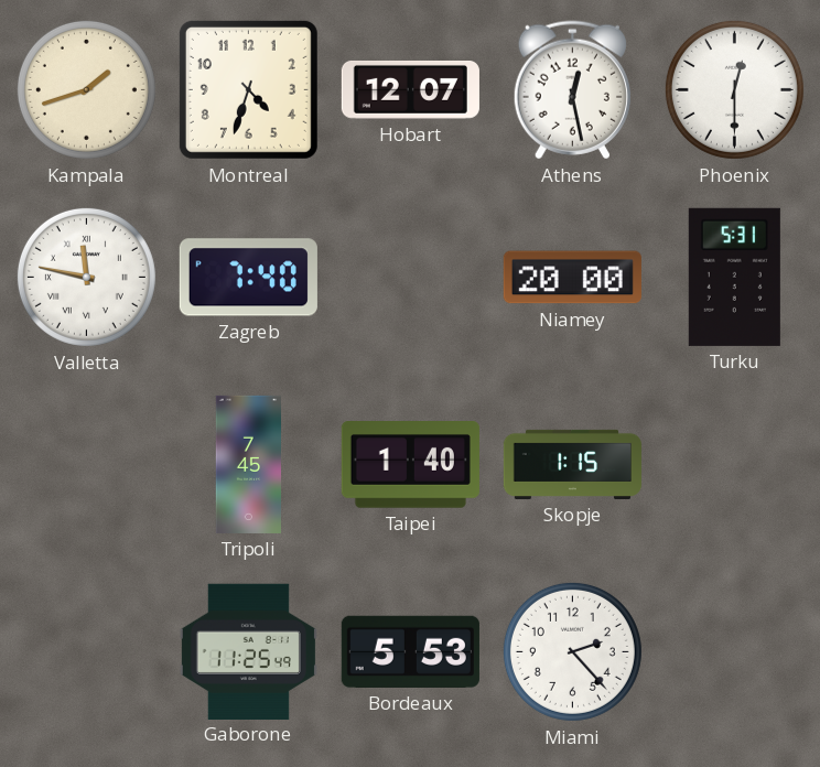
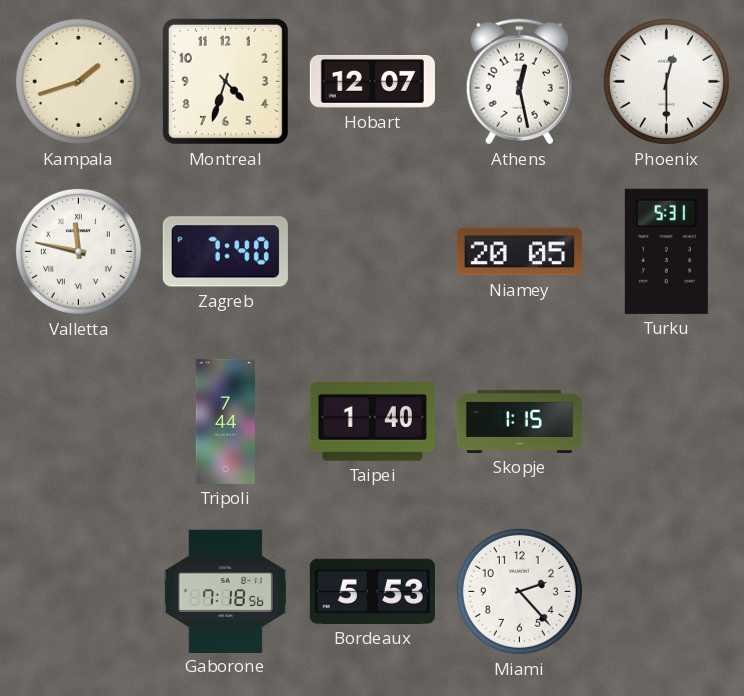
Niamey: 20:00 -> 20:05 (519, 252)
Tripoli: 7:45 -> 7:44 (225, 421)
Gaborone: 11:25 -> 7:18 (225, 591)
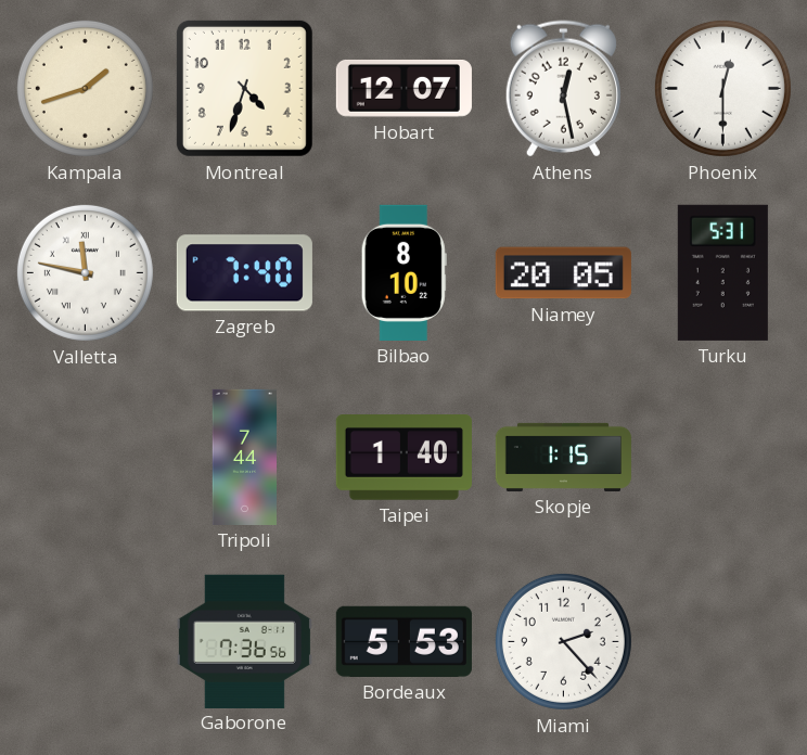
Bilbao: none -> 8:10 (403, 272)
Gaborone: 7:18 -> 7:36 (244, 641)
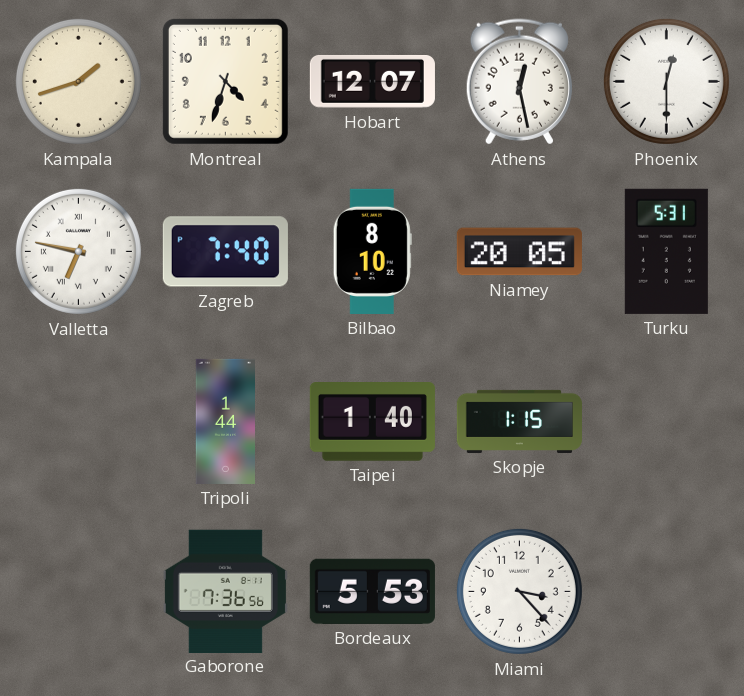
Valletta: 11:47 -> 6:47 (78, 251)
Tripoli: 7:44 -> 1:44 (225, 421)
Miami: 2:23 -> 3:23 (519, 591)
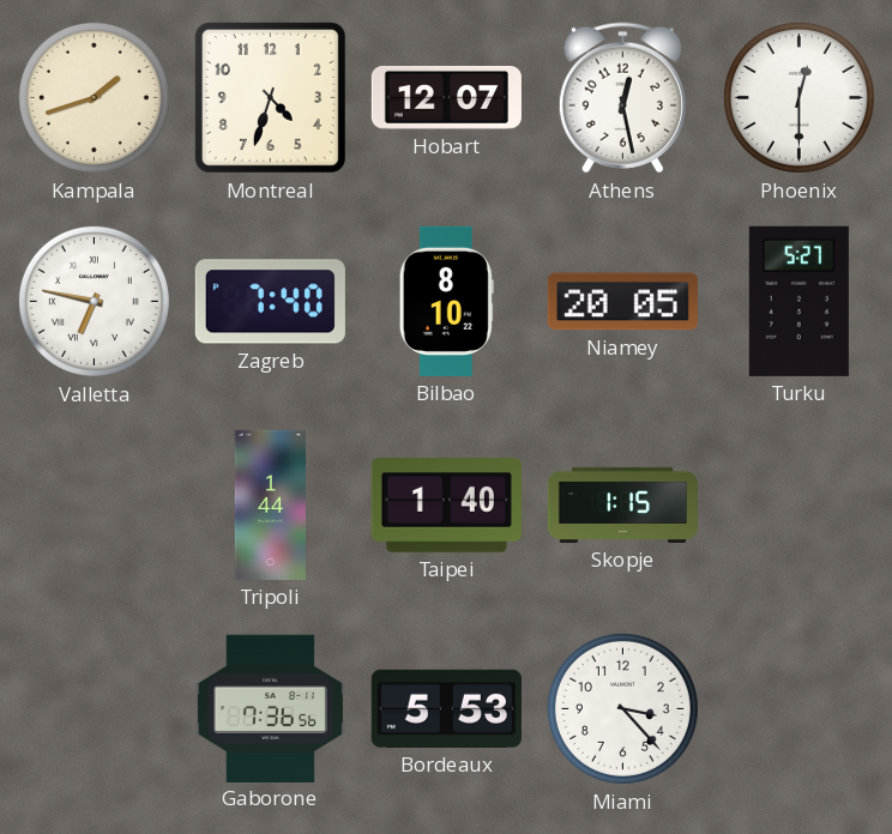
Turku: 5:31 -> 5:27 (798, 301)
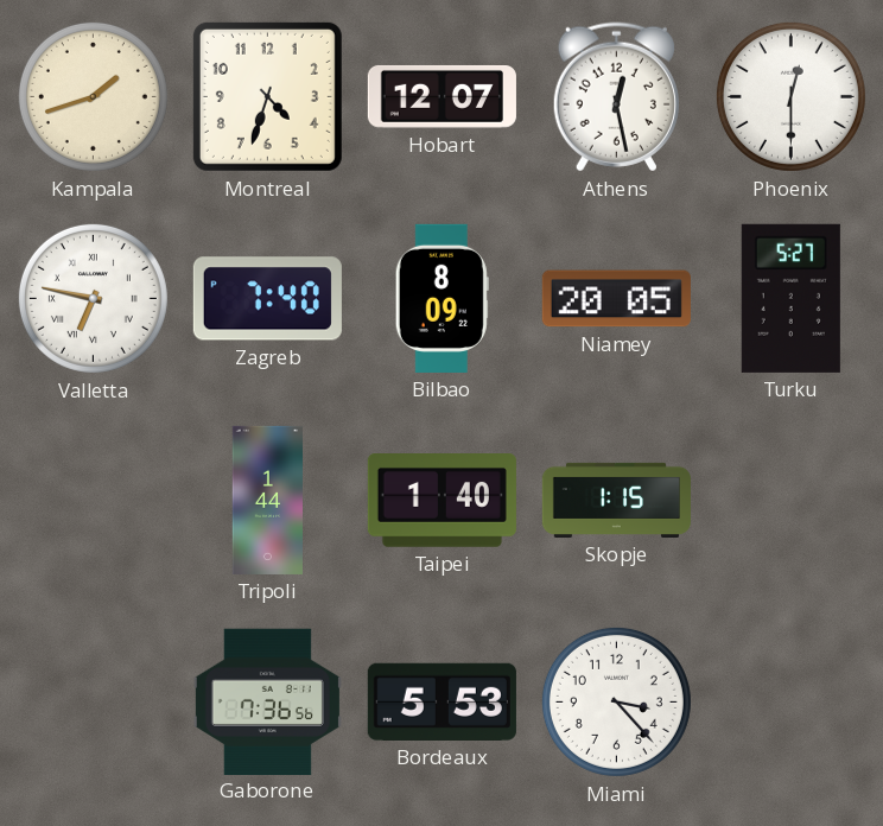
Bilbao: 8:10 -> 8:09 (441, 298)
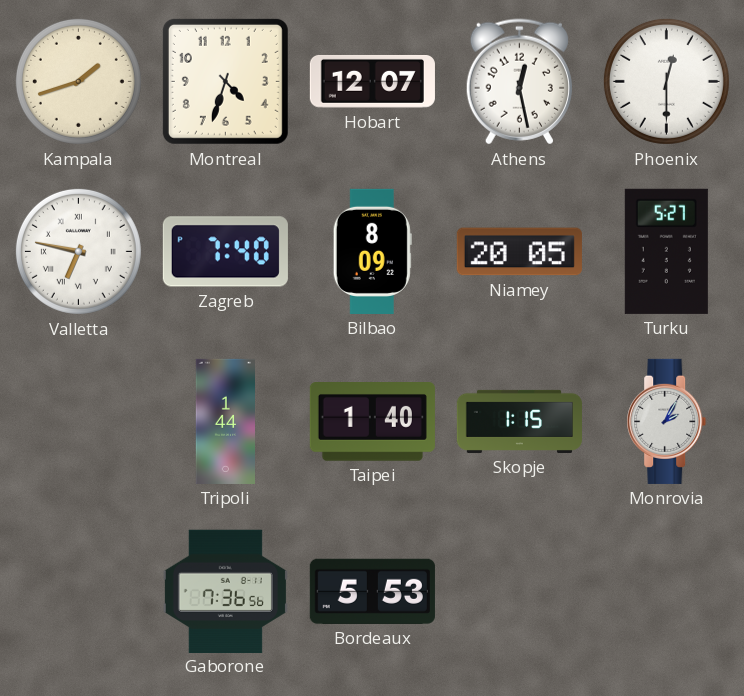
Monrovia: none -> 2:05 (667, 421)
Miami: 3:23 -> none (616, 701)
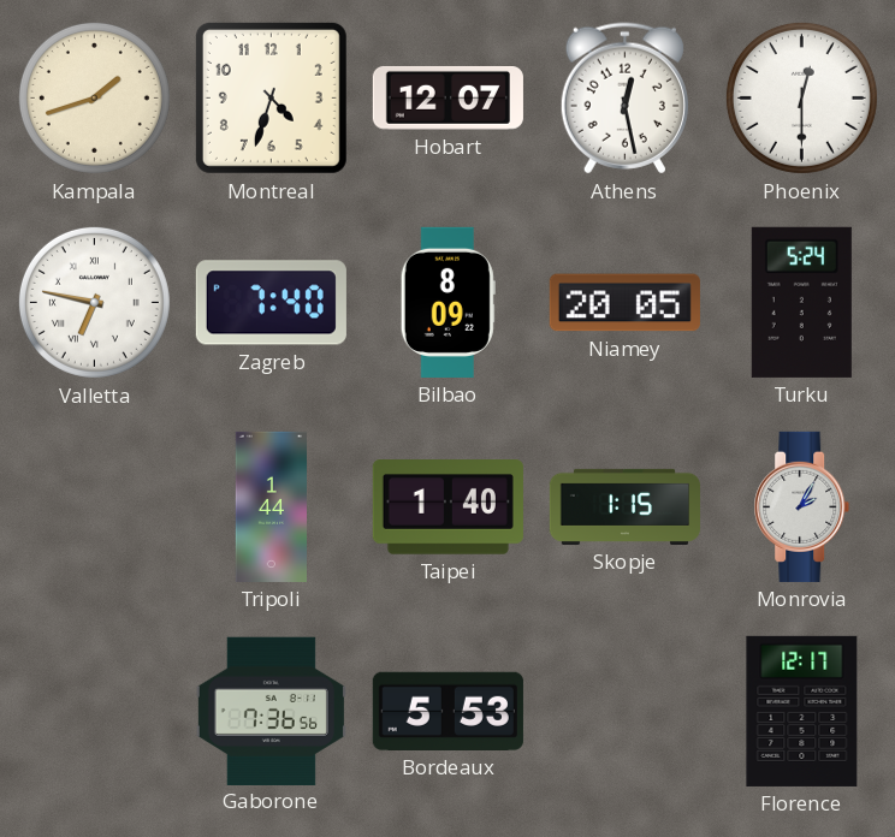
Turku: 5:27 -> 5:24 (801, 302)
Florence: none -> 12:17 (802, 711)
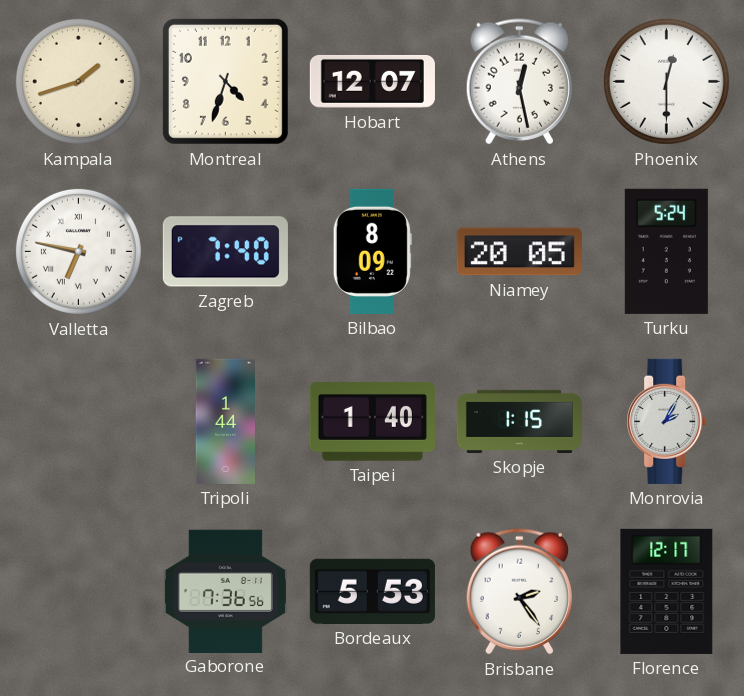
Brisbane: none -> 2:24 (519, 592)
